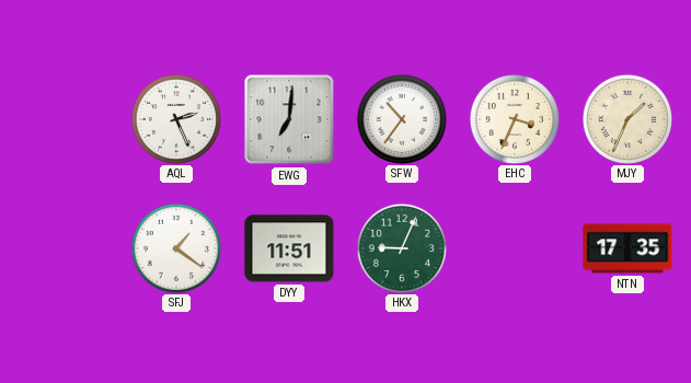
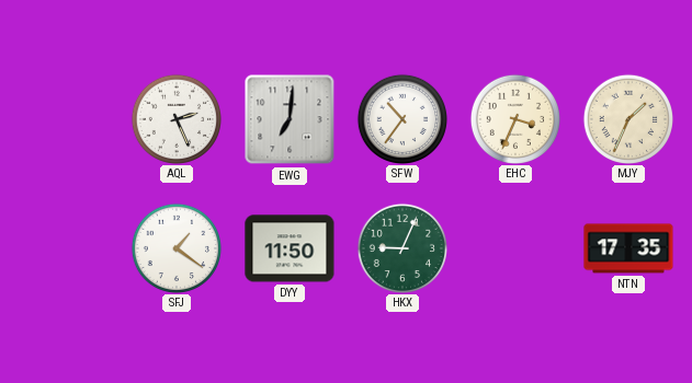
DYY: 11:51 -> 11:50 (290, 248)
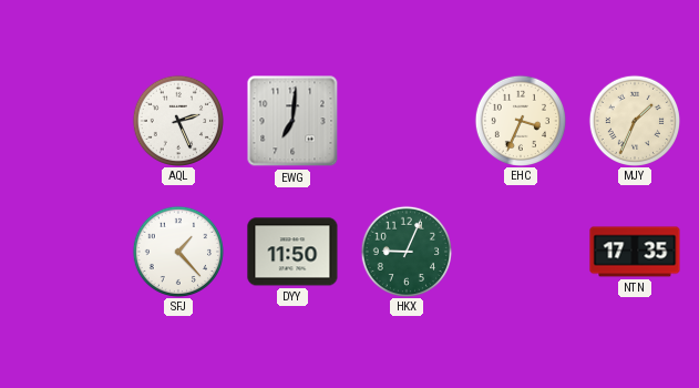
SFW: 10:36 -> none (401, 118)
SFJ: 1:21 -> 1:23 (177, 251)
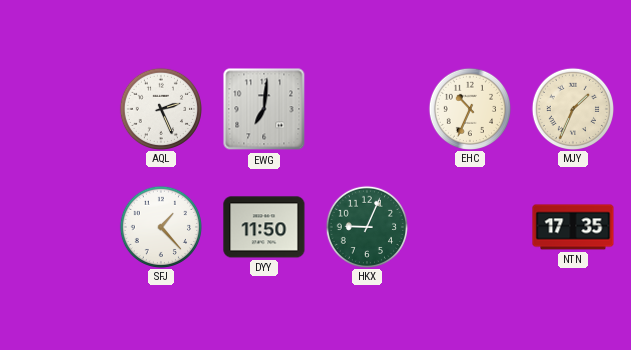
EHC: 3:34 -> 10:34 (469, 108)
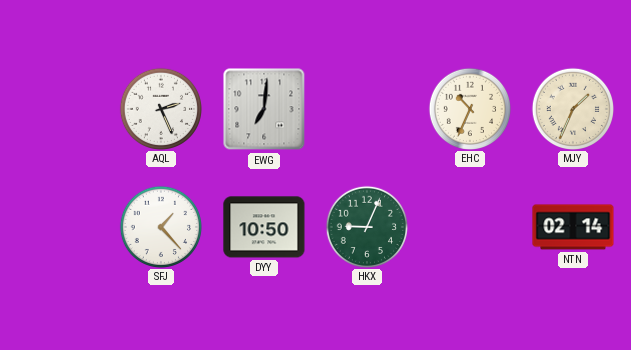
DYY: 11:50 -> 10:50 (264, 227)
NTN: 17:35 -> 02:14 (573, 227)
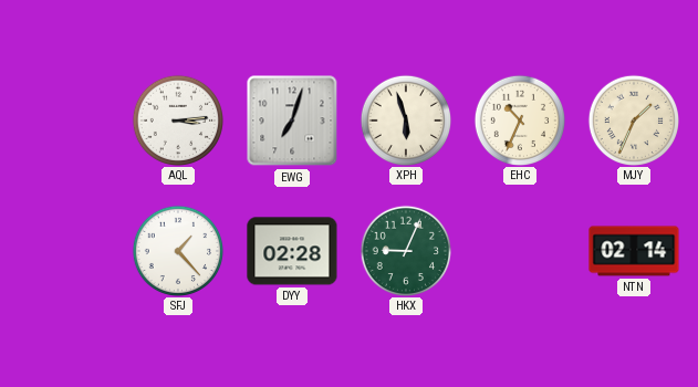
AQL: 2:26 -> 3:14 (177, 119)
EWG: 7:01 -> 7:03 (292, 121)
XPH: none -> 5:57 (405, 119)
DYY: 10:50 -> 02:28 (292, 251)
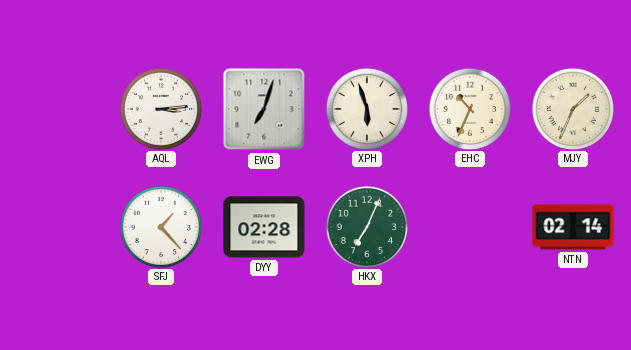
HKX: 9:04 -> 7:04 (366, 226)
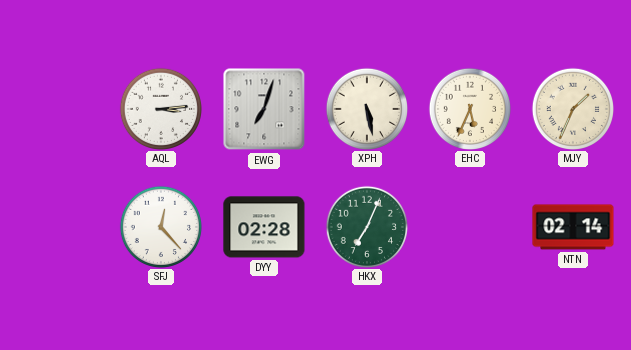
XPH: 5:57 -> 5:28 (366, 108)
EHC: 10:34 -> 5:34 (469, 108)
SFJ: 1:23 -> 12:23 (160, 226)
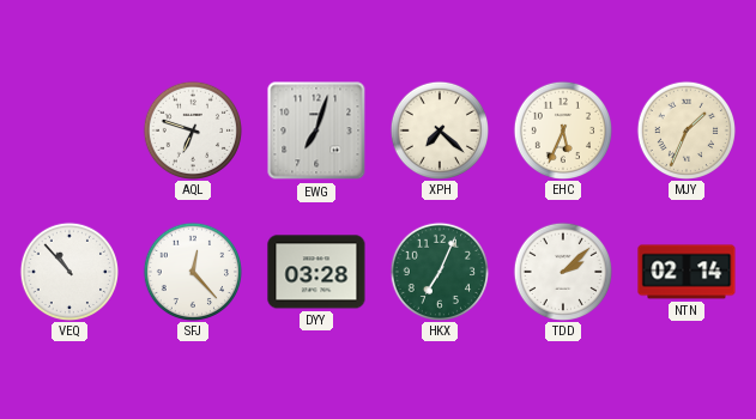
AQL: 3:14 -> 6:48 (192, 129)
XPH: 5:28 -> 7:22 (439, 129)
VEQ: none -> 10:53 (68, 271)
DYY: 02:28 -> 03:28 (316, 272)
TDD: none -> 2:08 (562, 271)
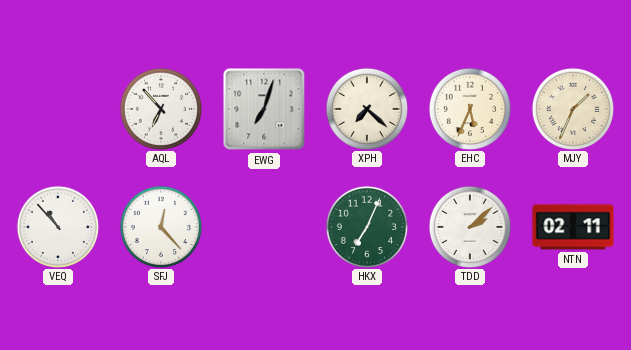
AQL: 6:48 -> 6:53 (160, 108)
DYY: 03:28 -> none (316, 272)
NTN: 02:14 -> 02:11 (573, 227)
